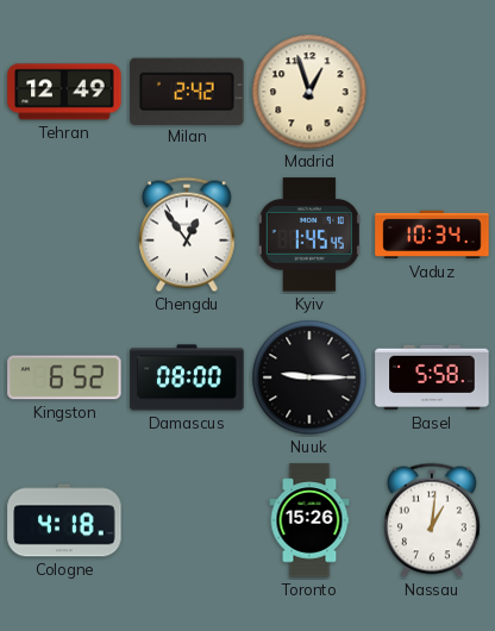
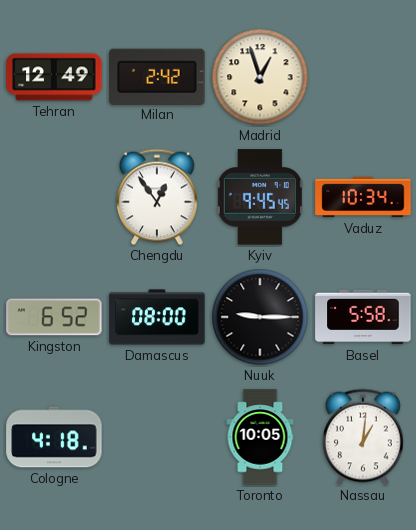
Kyiv: 1:45 -> 9:45 (260, 197)
Toronto: 15:26 -> 10:05 (260, 437)
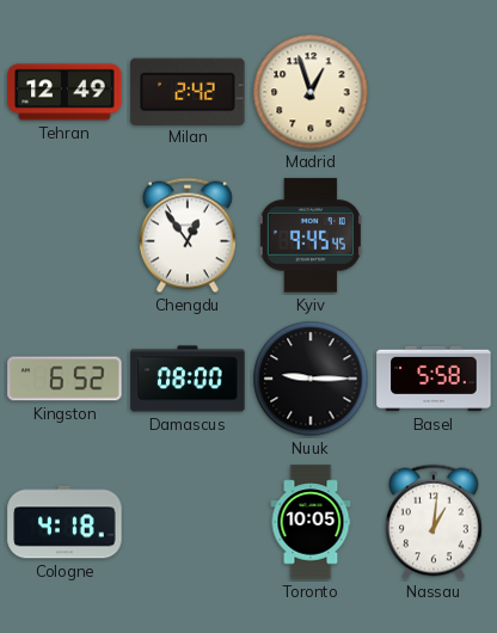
Vaduz: 10:34 -> none (363, 197)
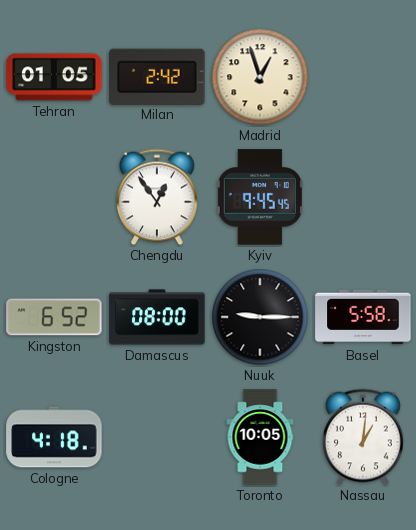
Tehran: 12:49 -> 01:05 (54, 77)
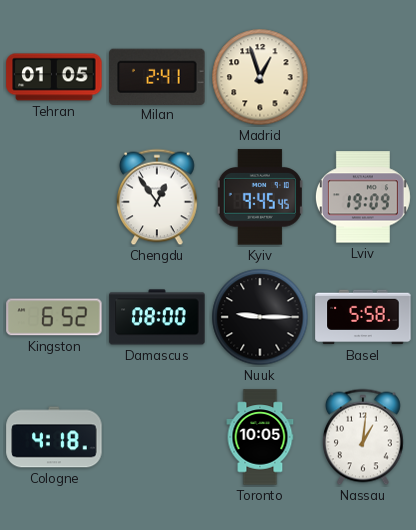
Milan: 2:42 -> 2:41 (157, 76)
Lviv: none -> 19:09 (363, 197)
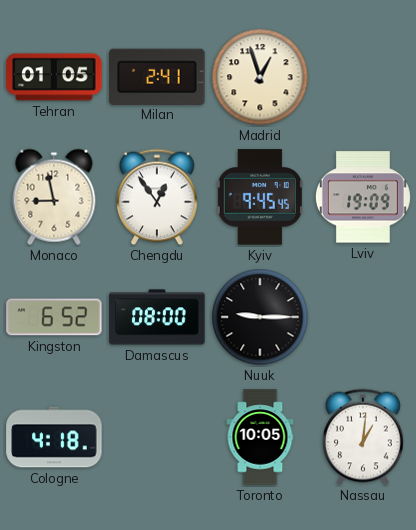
Monaco: none -> 8:58 (54, 197)
Basel: 5:58 -> none (363, 317)
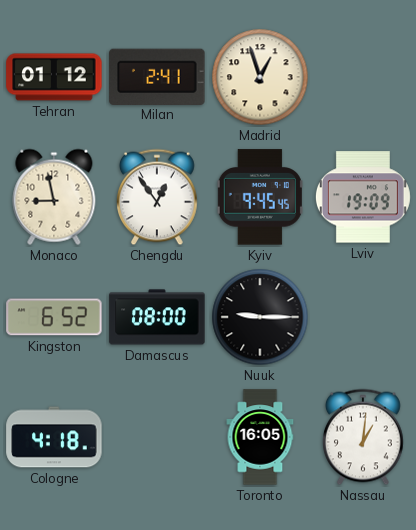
Tehran: 01:05 -> 01:12 (54, 77)
Toronto: 10:05 -> 16:05 (260, 437)
